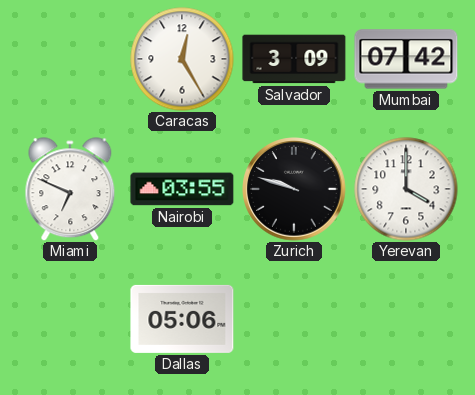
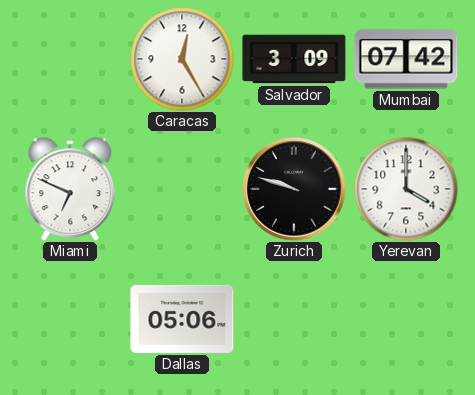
Nairobi: 03:55 -> none (182, 189)
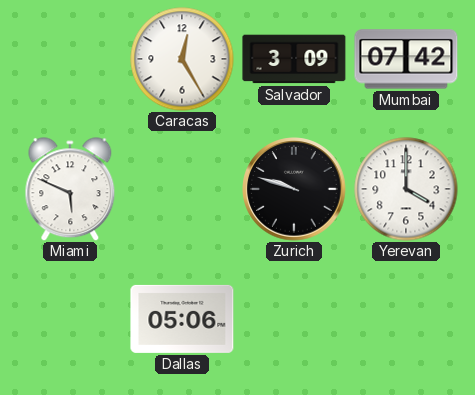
Miami: 6:49 -> 5:49 (70, 189)
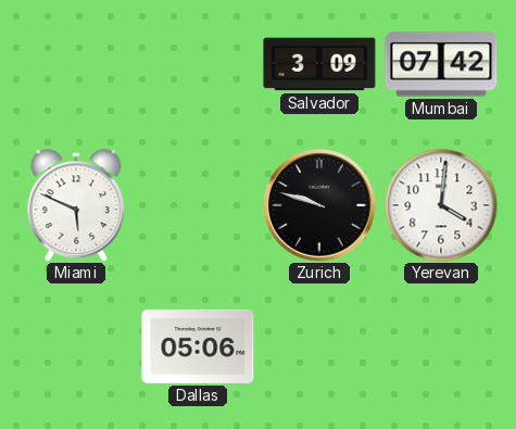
Caracas: 12:25 -> none (182, 59)
Yerevan: 4:00 -> 4:01 (441, 205)
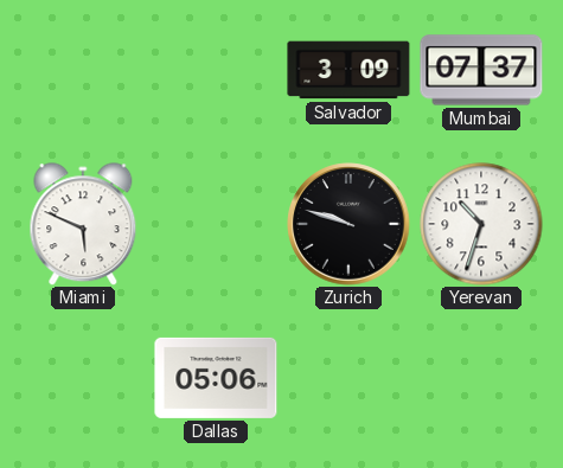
Mumbai: 07:42 -> 07:37 (481, 70)
Yerevan: 4:01 -> 10:33 (481, 224)
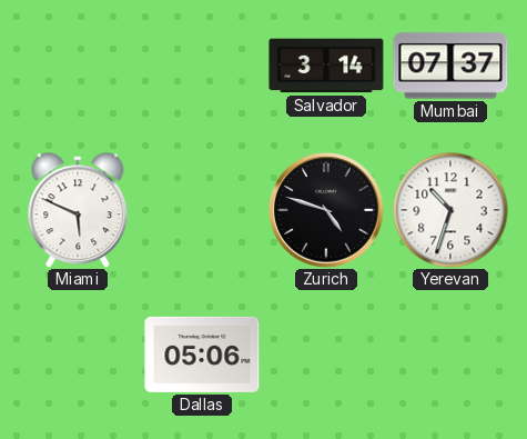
Salvador: 3:09 -> 3:14 (326, 66)
Zurich: 9:48 -> 4:48 (326, 210)
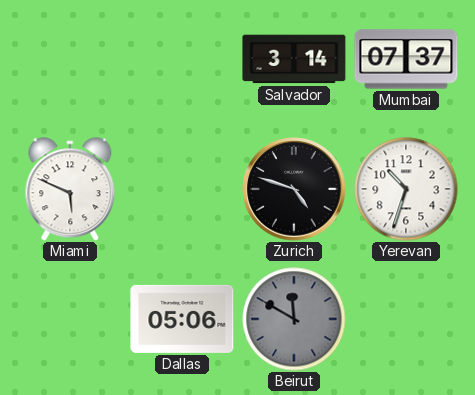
Beirut: none -> 11:50 (294, 319)
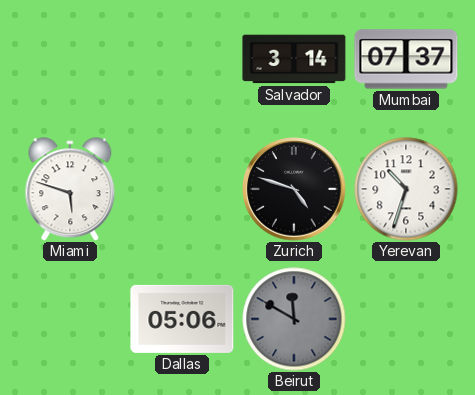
Miami: 5:49 -> 5:48 (70, 189)
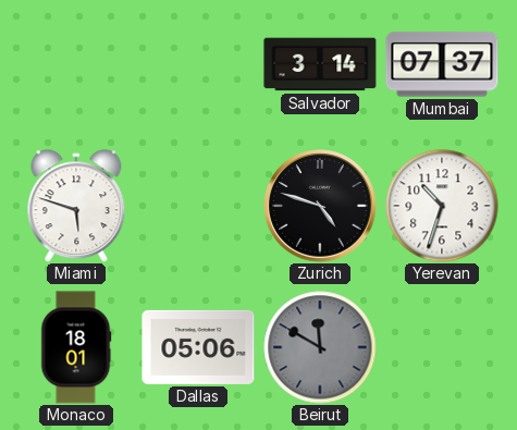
Monaco: none -> 18:01 (76, 347)
